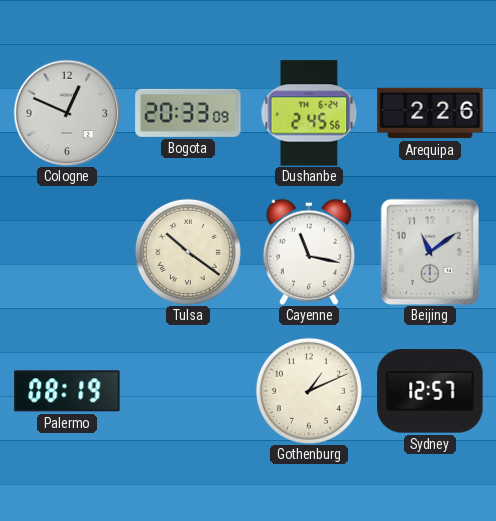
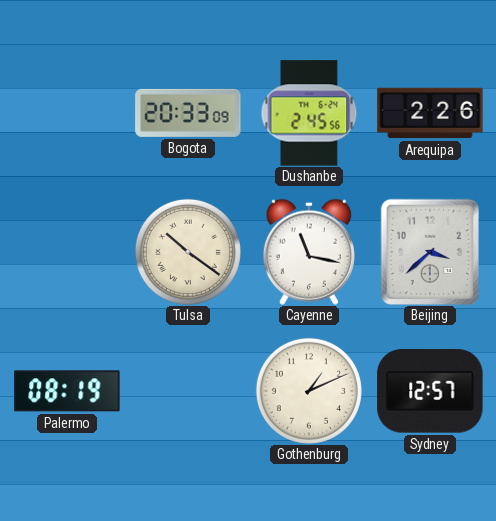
Cologne: 12:49 -> none (67, 113)
Beijing: 11:09 -> 3:38 (429, 252)
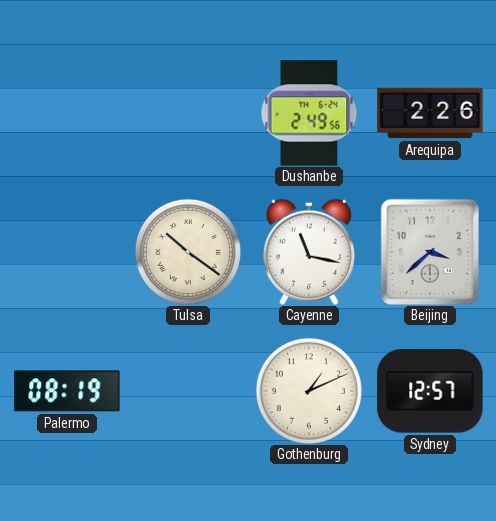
Bogota: 20:33 -> none (188, 113)
Dushanbe: 2:45 -> 2:49 (309, 113)
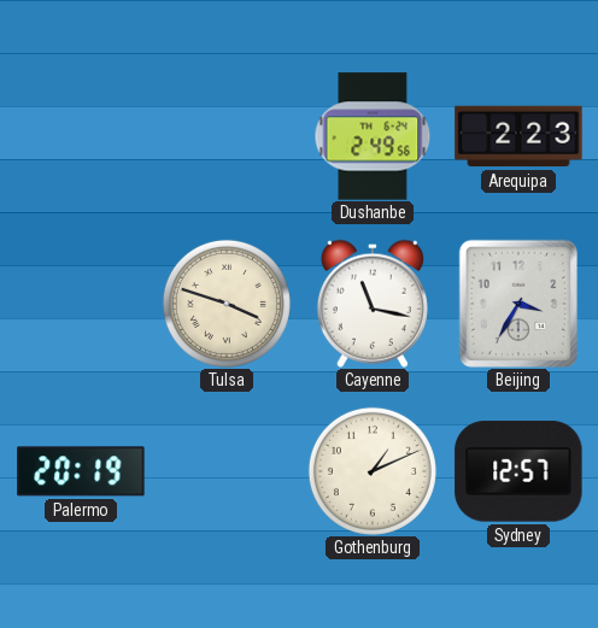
Arequipa: 2:26 -> 2:23 (518, 136)
Tulsa: 10:21 -> 3:48 (227, 304)
Beijing: 3:38 -> 3:35 (517, 304)
Palermo: 08:19 -> 20:19 (81, 471)
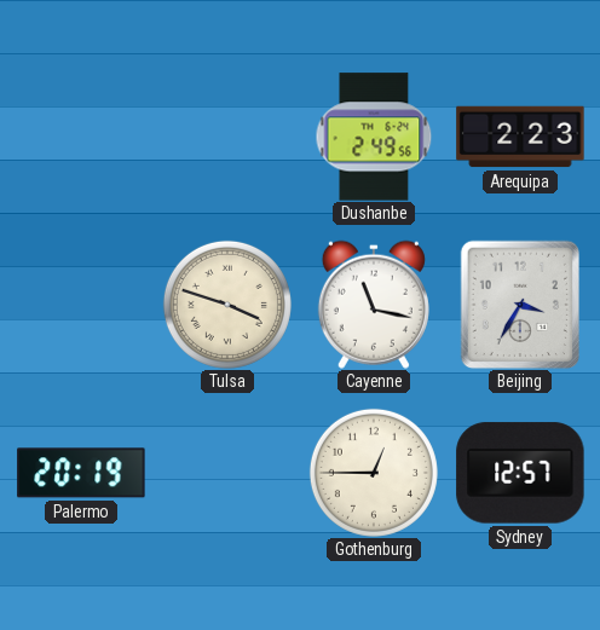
Gothenburg: 1:11 -> 12:45 (374, 473)
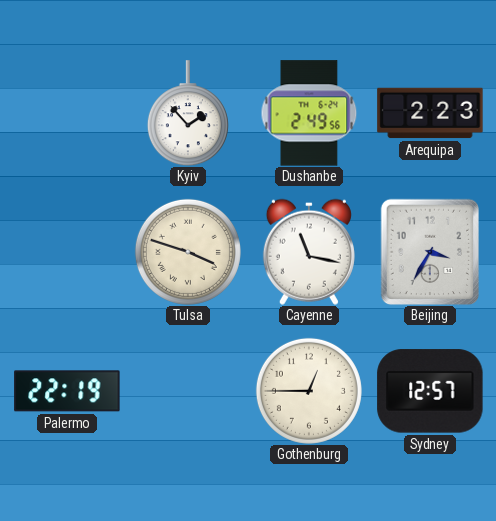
Kyiv: none -> 1:53 (188, 113)
Palermo: 20:19 -> 22:19 (67, 391)
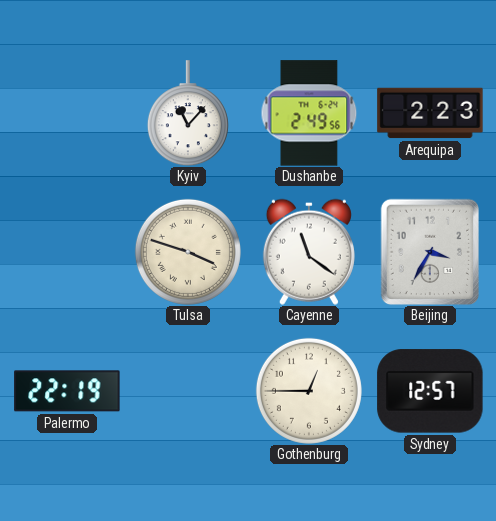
Kyiv: 1:53 -> 11:07 (188, 113)
Cayenne: 11:17 -> 11:21 (309, 252)
